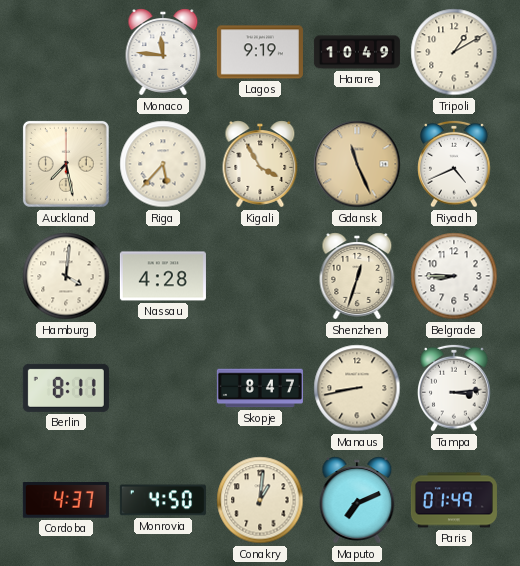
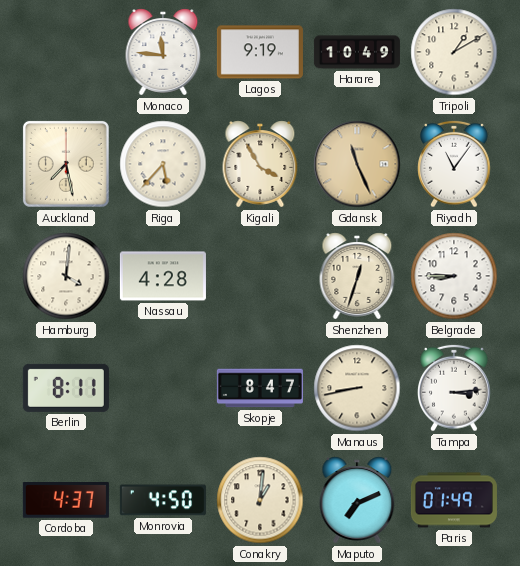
Riyadh: 4:41 -> 11:06 (454, 164)
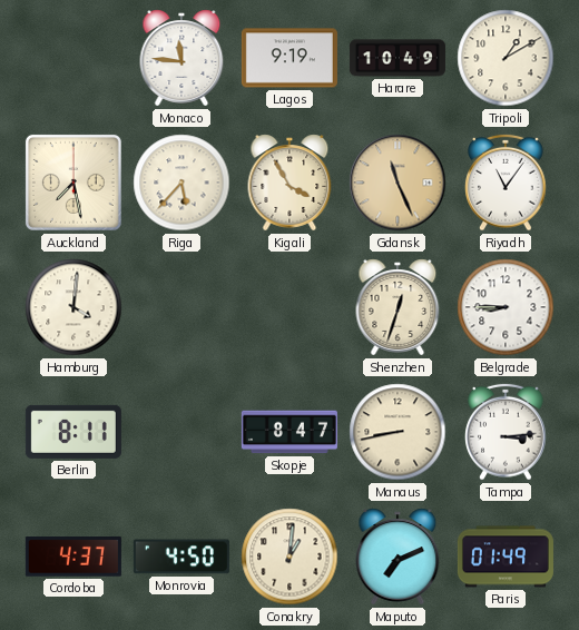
Nassau: 4:28 -> none (163, 276)
